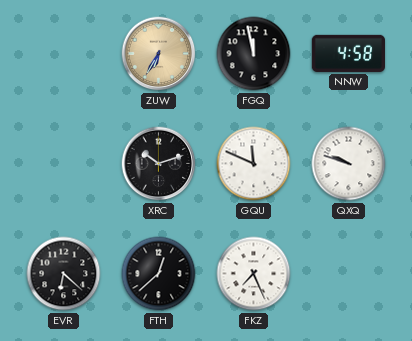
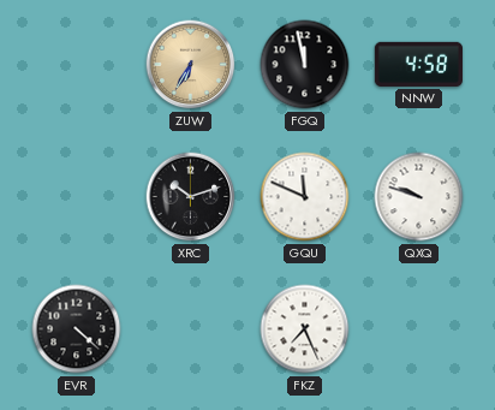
EVR: 6:22 -> 4:22 (77, 329)
FTH: 12:38 -> none (159, 274)
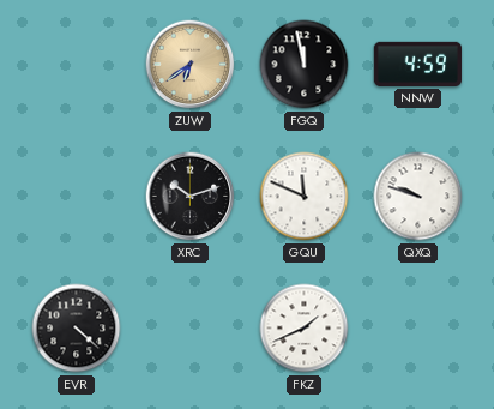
ZUW: 6:35 -> 6:39 (191, 65)
NNW: 4:58 -> 4:59 (417, 64)
FKZ: 7:26 -> 1:41 (305, 329)
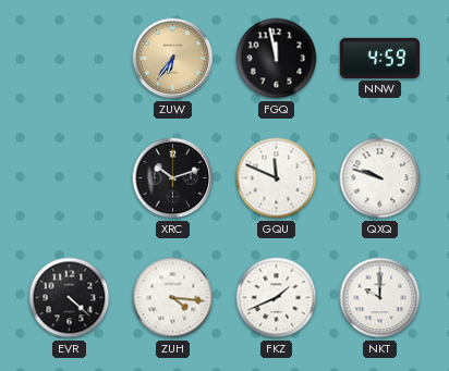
ZUW: 6:39 -> 6:36 (173, 59)
ZUH: none -> 4:16 (173, 298)
NKT: none -> 10:00 (380, 298)
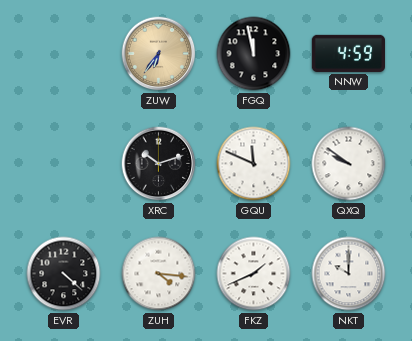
QXQ: 9:48 -> 9:51 (349, 164)
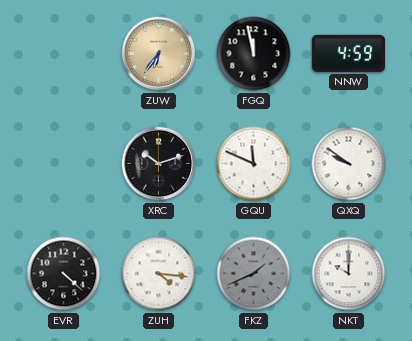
FKZ dial: white -> grey (254, 274)
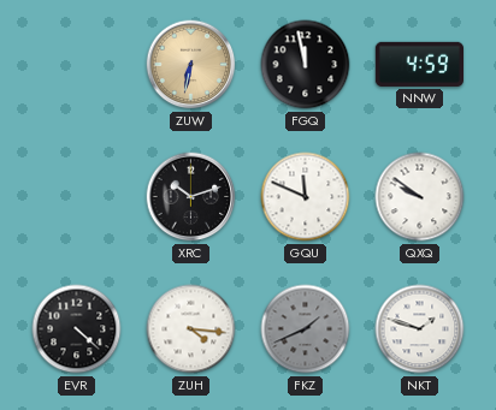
ZUW: 6:36 -> 6:32 (191, 65)
NKT: 10:00 -> 1:48 (420, 329)
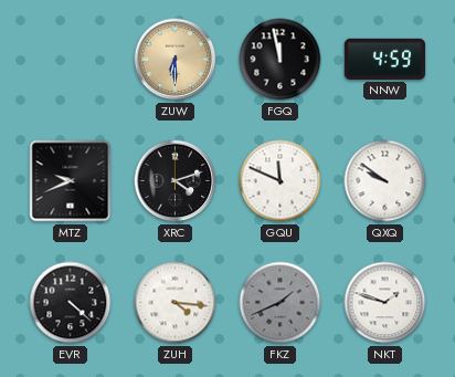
ZUW: 6:32 -> 6:30 (176, 60)
MTZ: none -> 9:41 (71, 181)
XRC: 10:12 -> 4:12 (176, 181)
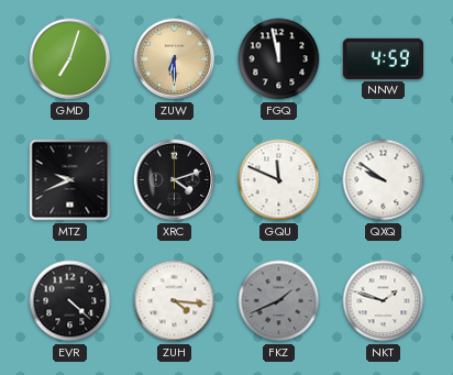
GMD: none -> 7:03 (70, 59)
